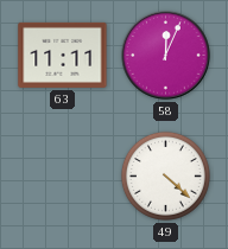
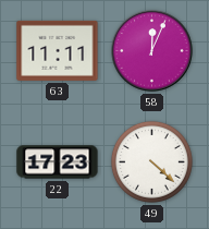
22: none -> 17:23 (58, 162)
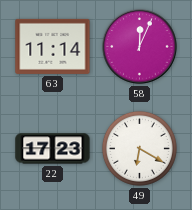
63: 11:11 -> 11:14 (53, 46)
49: 4:22 -> 6:20 (139, 148)
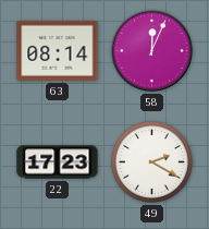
63: 11:14 -> 08:14 (58, 50)
49: 6:20 -> 2:20 (151, 161)
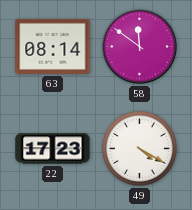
58: 12:04 -> 11:51 (140, 47)
49: 2:20 -> 4:20 (139, 148)
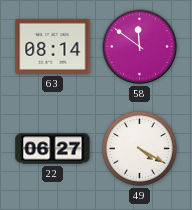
22: 17:23 -> 06:27 (53, 149)
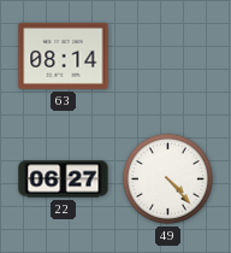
58: 11:51 -> none (140, 47)
49: 4:20 -> 4:23 (167, 178)
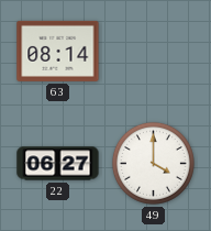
49: 4:23 -> 4:00 (153, 163)
